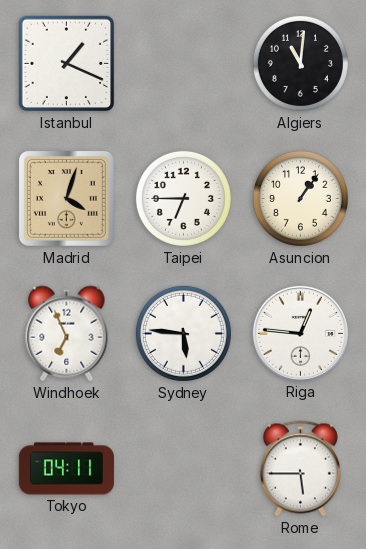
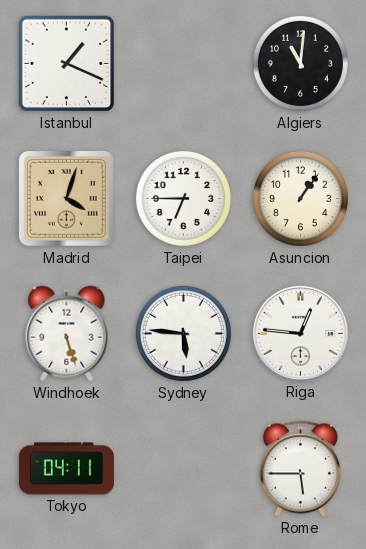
Windhoek: 6:56 -> 5:27 (67, 334)
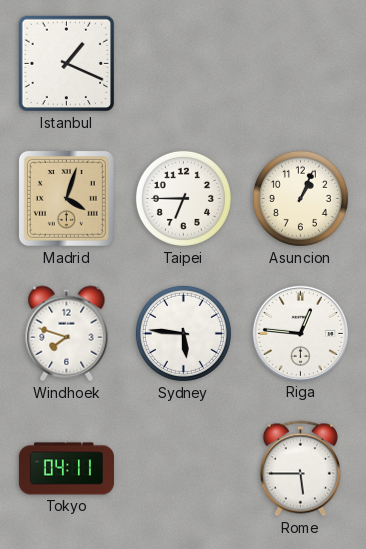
Algiers: 11:01 -> none (300, 63)
Asuncion: 1:06 -> 1:04 (300, 198)
Windhoek: 5:27 -> 7:48 (67, 334)
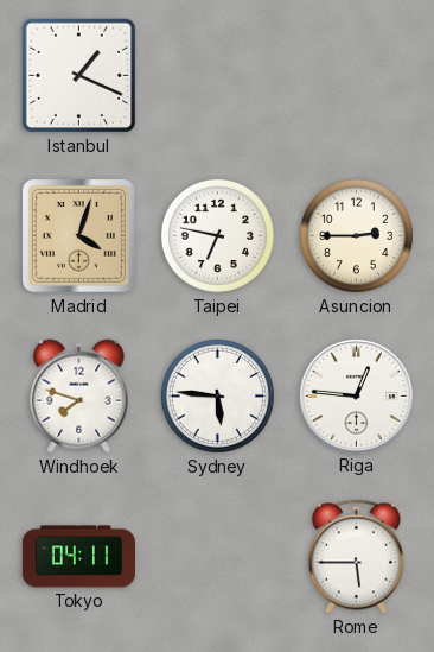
Taipei: 6:45 -> 6:47 (217, 235)
Asuncion: 1:04 -> 2:45 (356, 235)
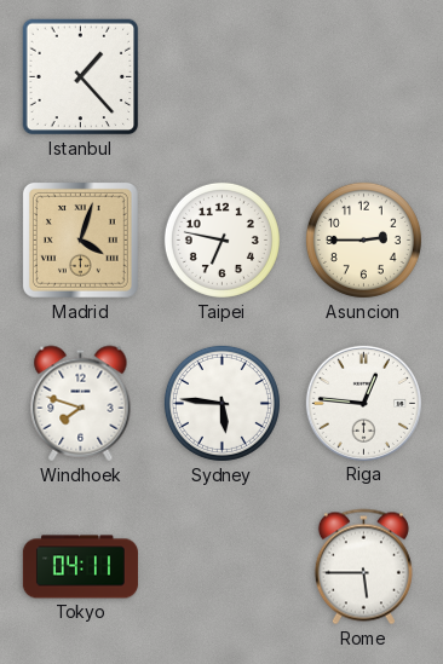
Istanbul: 1:19 -> 1:23 (81, 77)
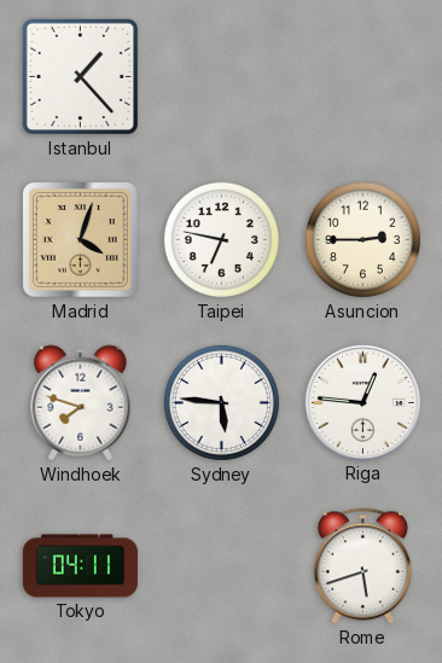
Rome: 5:45 -> 5:42 (362, 566)
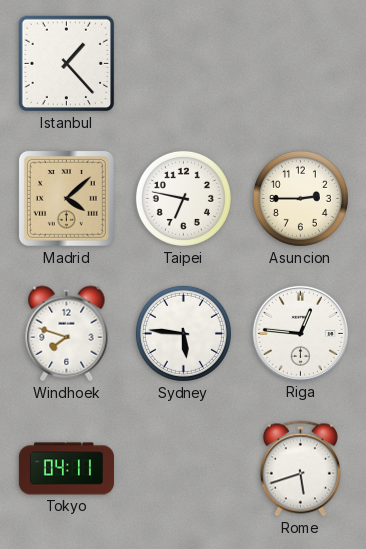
Madrid: 4:03 -> 4:08 (66, 198)
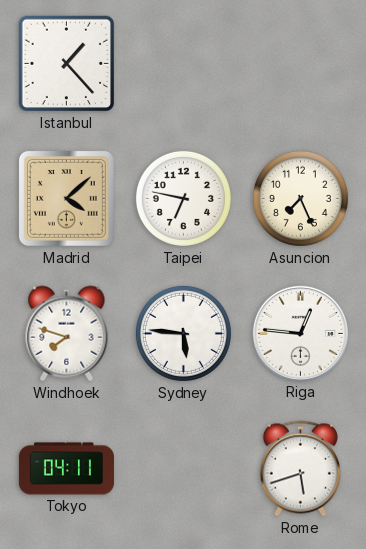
Asuncion: 2:45 -> 7:26 (300, 198)
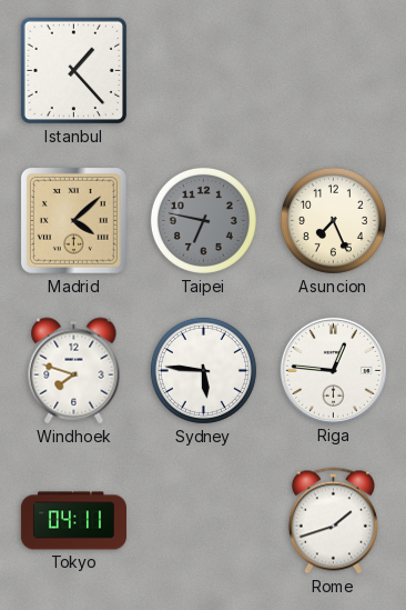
Taipei dial: white -> grey (203, 220)
Rome: 5:42 -> 1:42 (333, 521)
